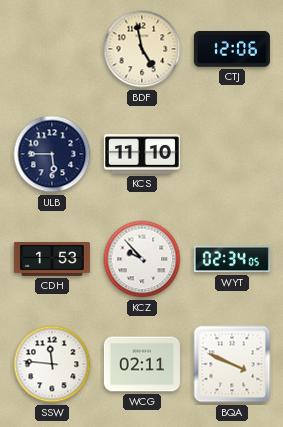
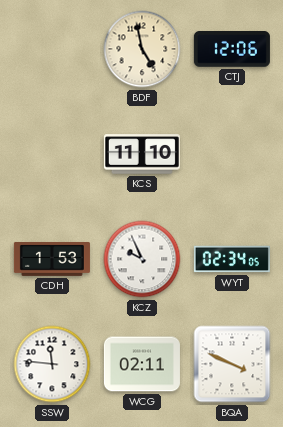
ULB: 5:45 -> none (52, 154)
KCZ: 9:53 -> 9:56 (142, 259)
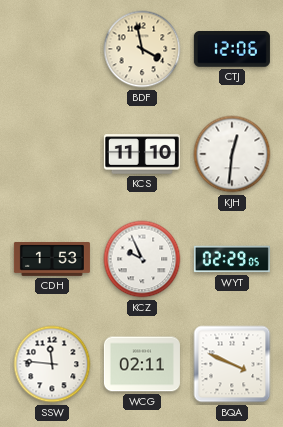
BDF: 4:58 -> 3:58 (142, 49)
KJH: none -> 12:31 (232, 154)
WYT: 02:34 -> 02:29 (232, 259)
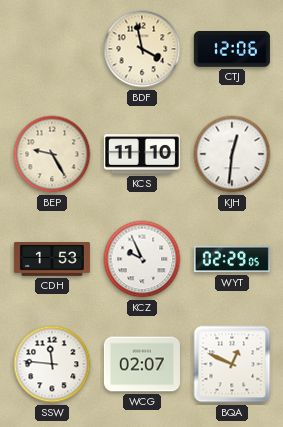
BEP: none -> 9:25 (52, 154)
WCG: 02:11 -> 02:07 (142, 364)
BQA: 3:49 -> 12:49 (232, 364)
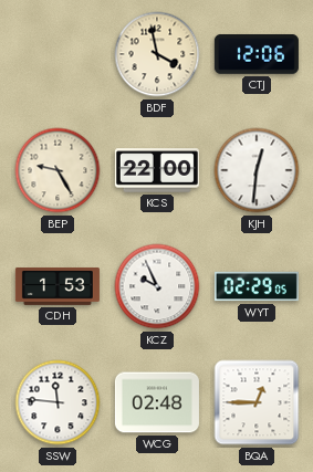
KCS: 11:10 -> 22:00 (157, 170)
WCG: 02:07 -> 02:48 (157, 402)
BQA: 12:49 -> 12:45 (257, 402)
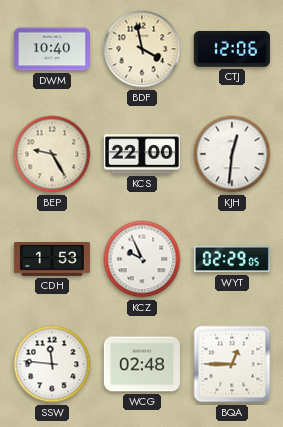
DWM: none -> 10:40 (52, 49)
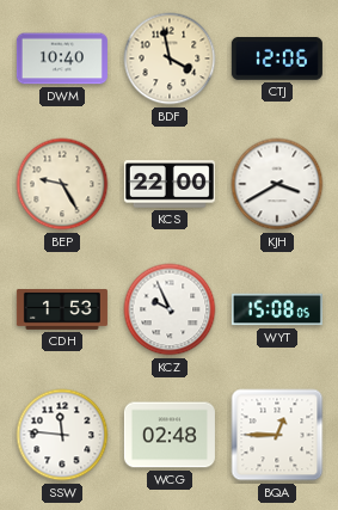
KJH: 12:31 -> 3:40 (277, 184)
WYT: 02:29 -> 15:08 (277, 309)
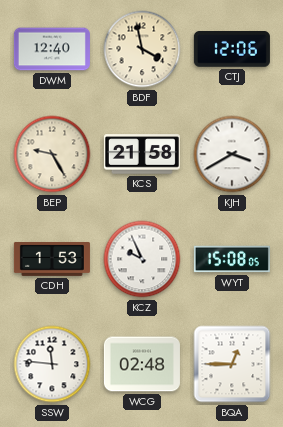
DWM: 10:40 -> 12:40 (52, 49)
KCS: 22:00 -> 21:58 (142, 154)
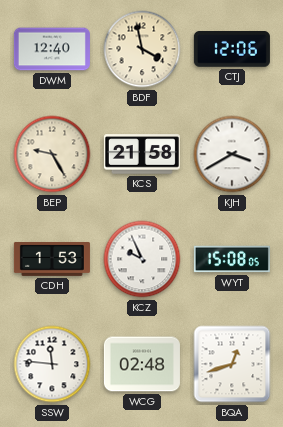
BQA: 12:45 -> 12:42 (232, 364)
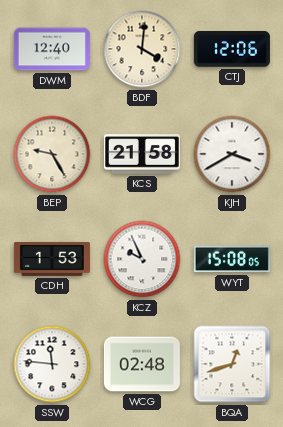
BDF: 3:58 -> 4:01 (142, 49)
